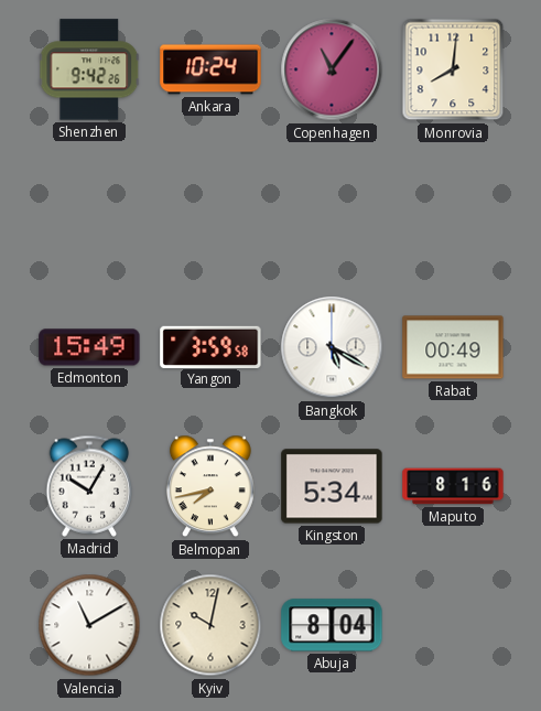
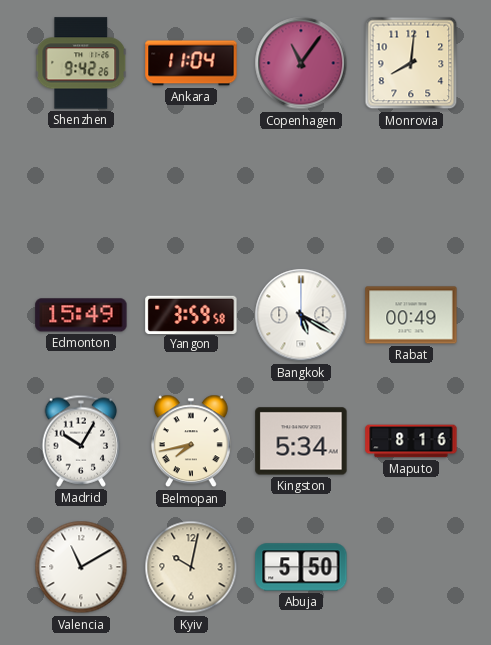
Ankara: 10:24 -> 11:04 (191, 63)
Abuja: 8:04 -> 5:50 (301, 567)
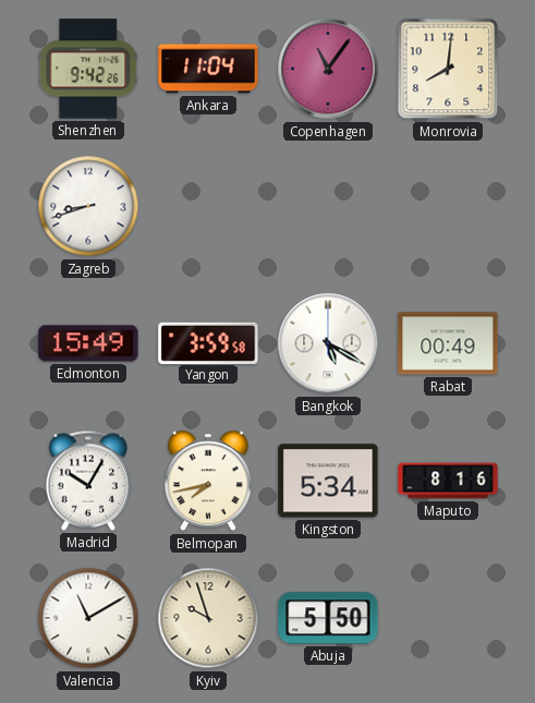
Zagreb: none -> 8:42 (88, 206)
Kyiv: 10:02 -> 9:57 (208, 618)
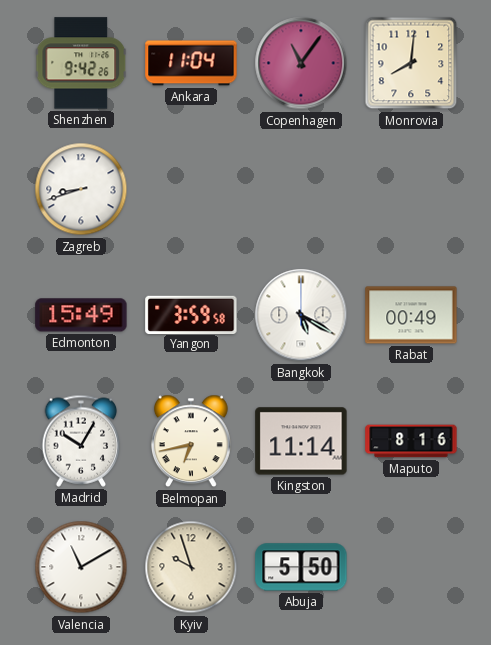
Belmopan: 7:43 -> 6:43 (191, 441)
Kingston: 5:34 -> 11:14 (301, 441)
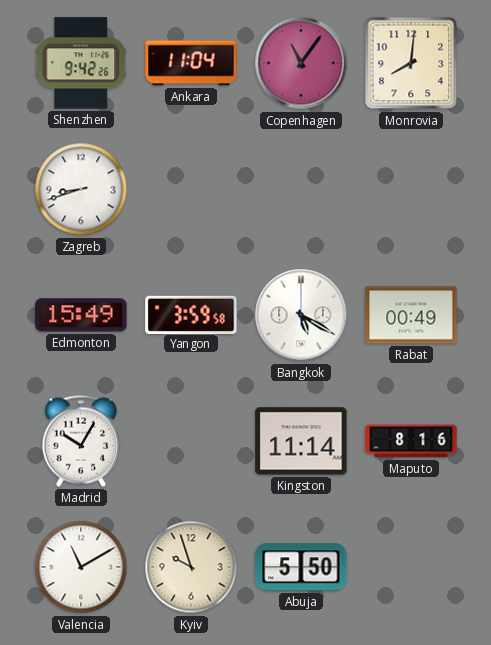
Belmopan: 6:43 -> none (191, 441)
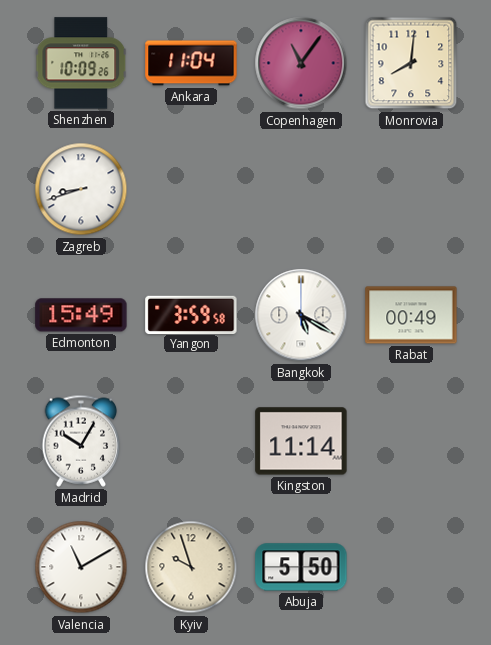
Shenzhen: 9:42 -> 10:09 (81, 63)
Maputo: 8:16 -> none (411, 441)
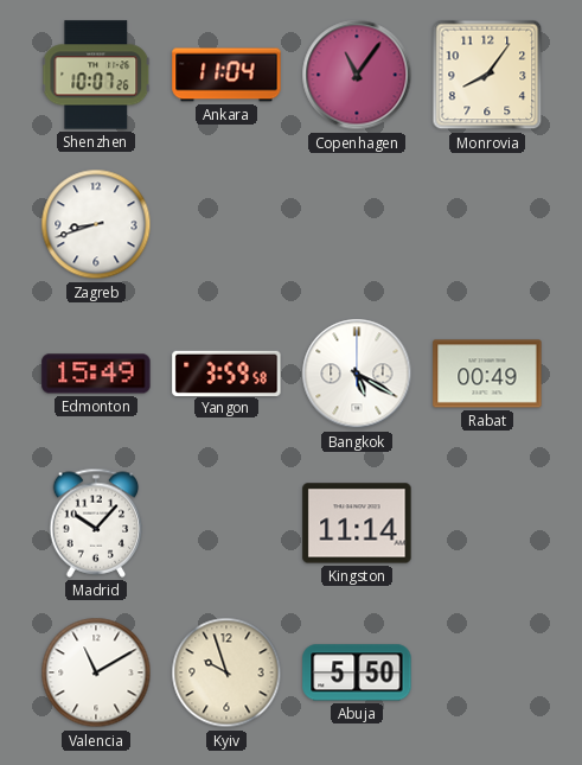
Shenzhen: 10:09 -> 10:07 (96, 75)
Monrovia: 8:01 -> 8:06 (487, 75)
Madrid: 10:05 -> 10:07 (96, 523)
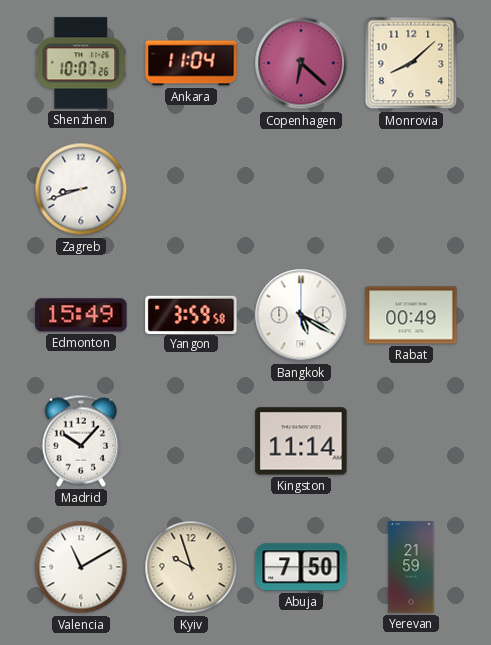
Copenhagen: 11:06 -> 6:22 (301, 63)
Monrovia: 8:06 -> 8:08 (411, 63)
Abuja: 5:50 -> 7:50 (301, 567)
Yerevan: none -> 21:59 (411, 567)
